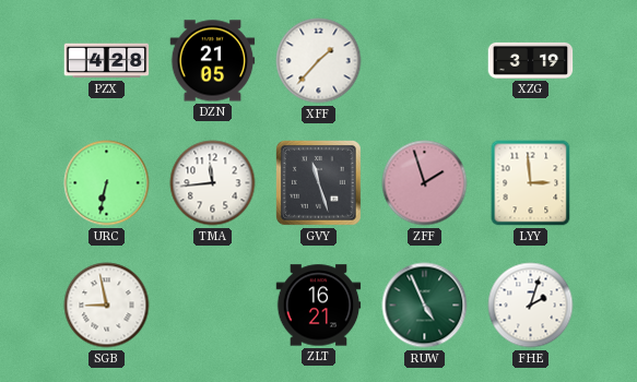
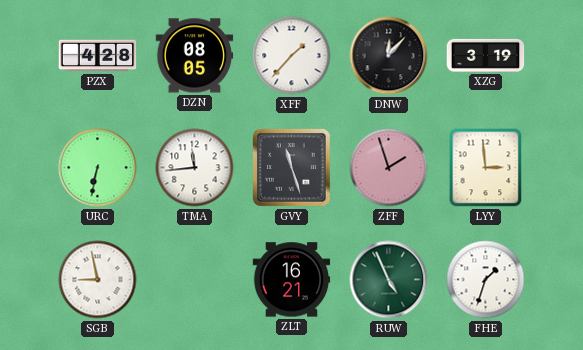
DZN: 21:05 -> 08:05 (195, 56)
DNW: none -> 12:07 (389, 56)
FHE: 2:03 -> 1:33 (486, 280)
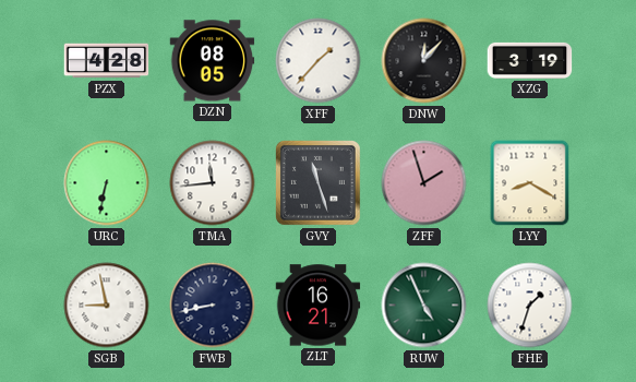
LYY: 2:59 -> 8:20 (530, 183)
FWB: none -> 8:43 (213, 306)
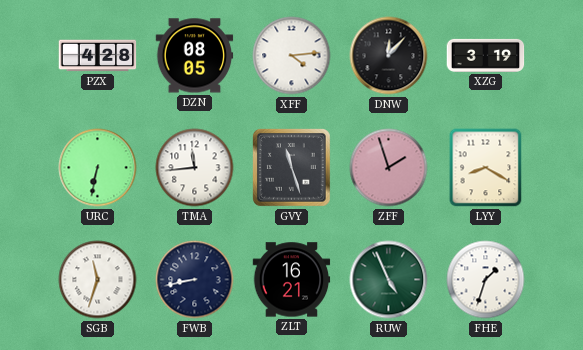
XFF: 1:37 -> 4:14 (292, 56)
SGB: 8:58 -> 11:33 (98, 280)
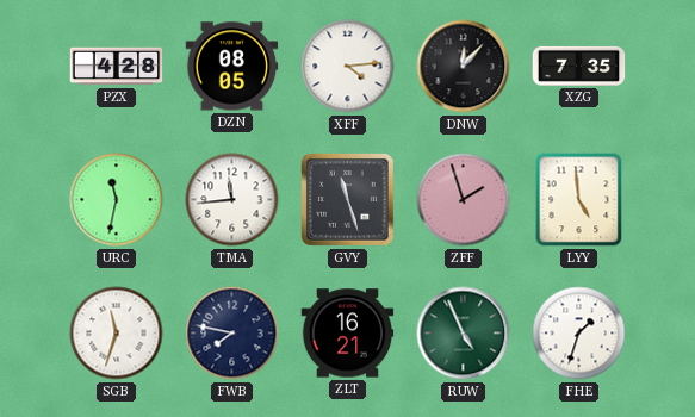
XZG: 3:19 -> 7:35 (579, 66)
URC: 6:32 -> 11:32 (117, 200)
LYY: 8:20 -> 4:59 (579, 200)
FWB: 8:43 -> 7:47 (232, 334)
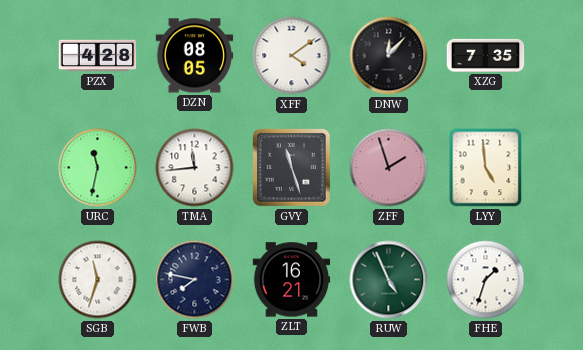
XFF: 4:14 -> 4:09 (292, 56)
